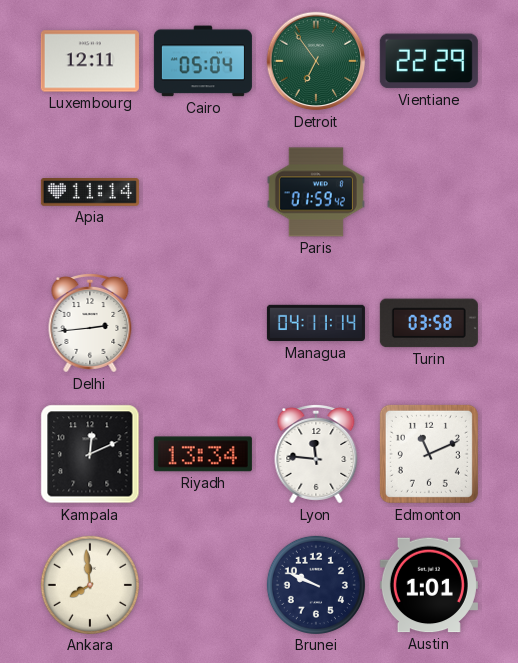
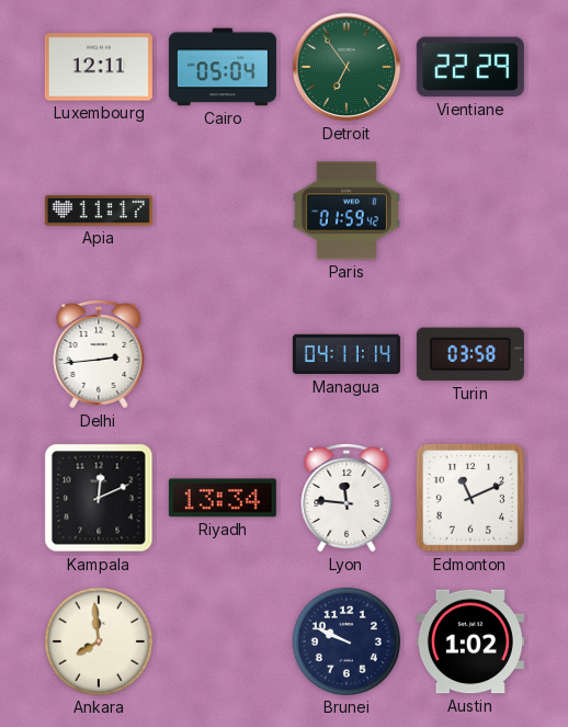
Apia: 11:14 -> 11:17 (99, 212)
Austin: 1:01 -> 1:02 (470, 641)
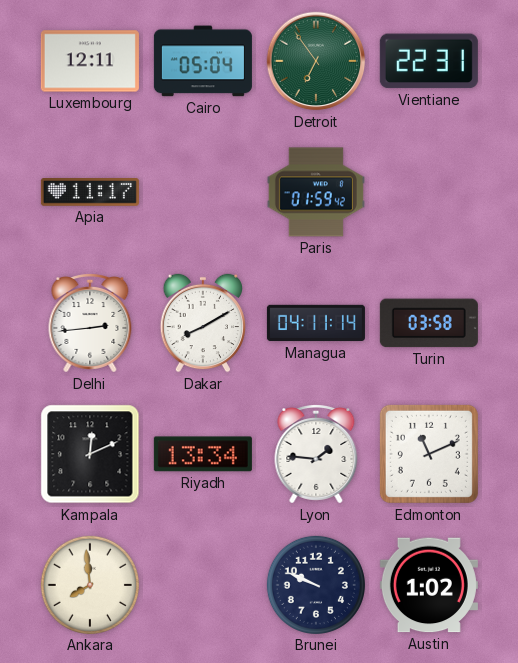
Vientiane: 22:29 -> 22:31 (429, 61)
Dakar: none -> 8:10 (202, 323)
Lyon: 11:46 -> 1:46 (316, 455)
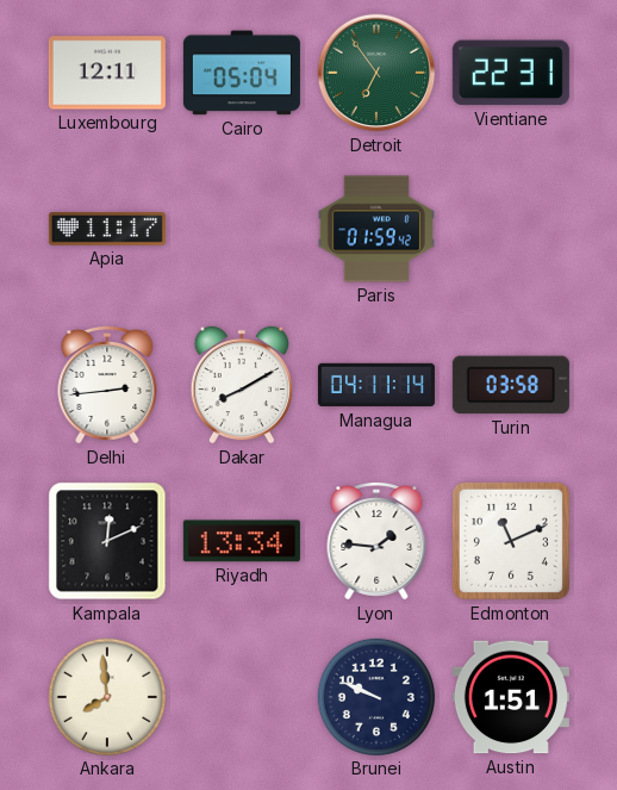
Austin: 1:02 -> 1:51 (511, 697)
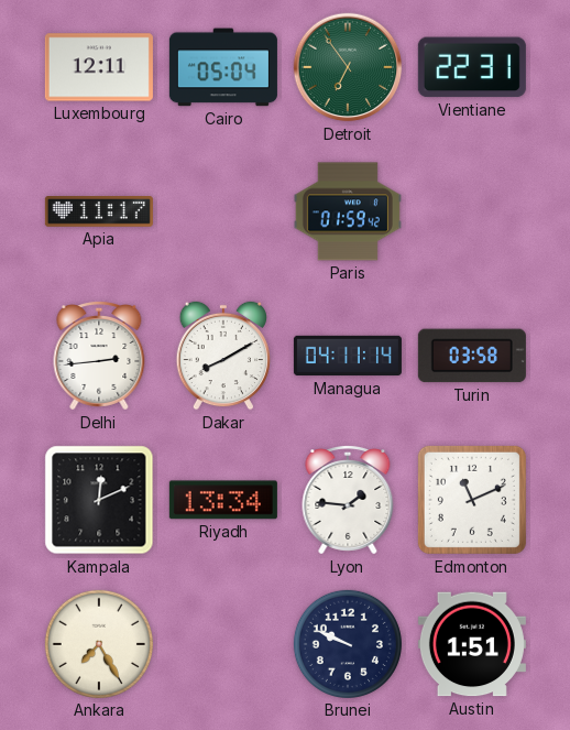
Ankara: 7:59 -> 7:25 (99, 644)
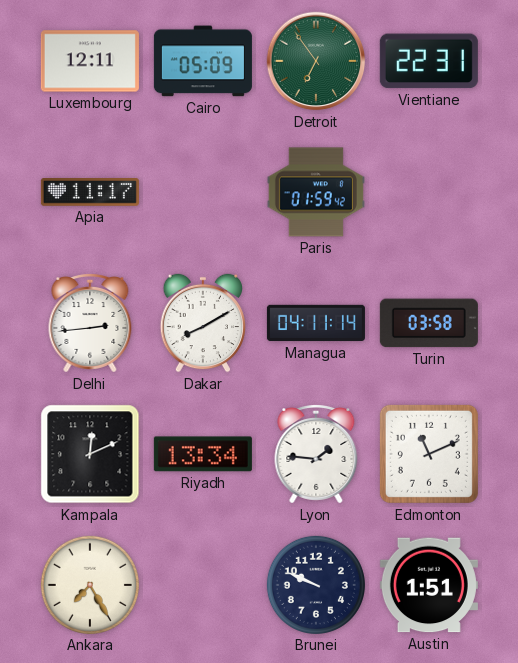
Cairo: 05:04 -> 05:09 (203, 61)
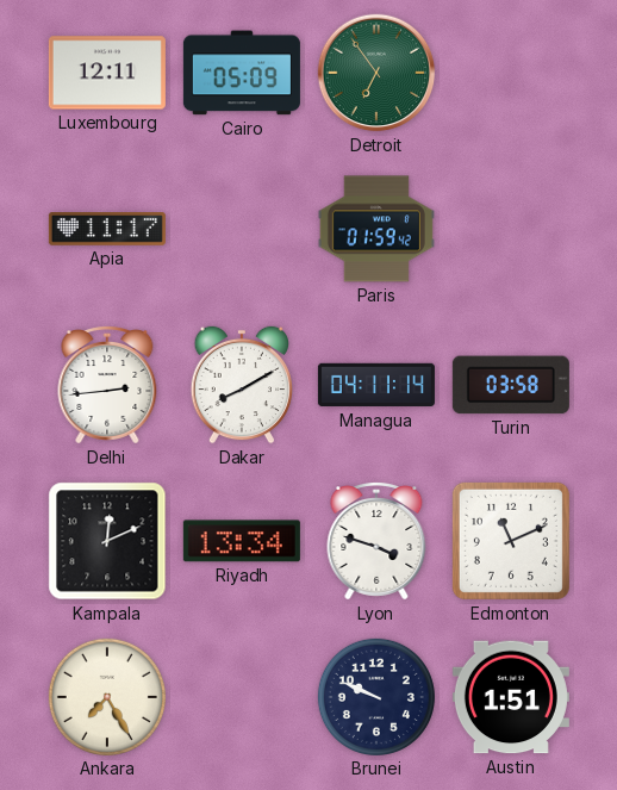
Vientiane: 22:31 -> none (429, 61)
Lyon: 1:46 -> 3:48 (376, 542)
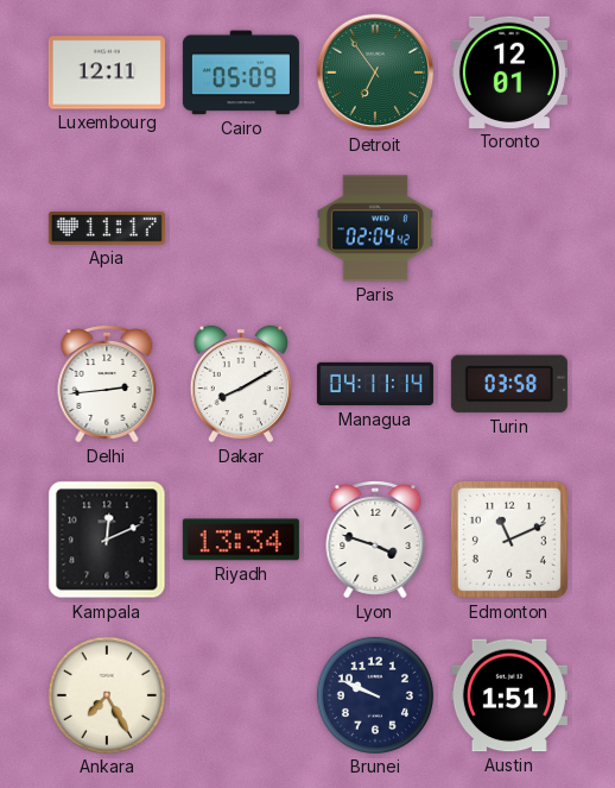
Toronto: none -> 12:01 (509, 73)
Paris: 01:59 -> 02:04 (375, 228)
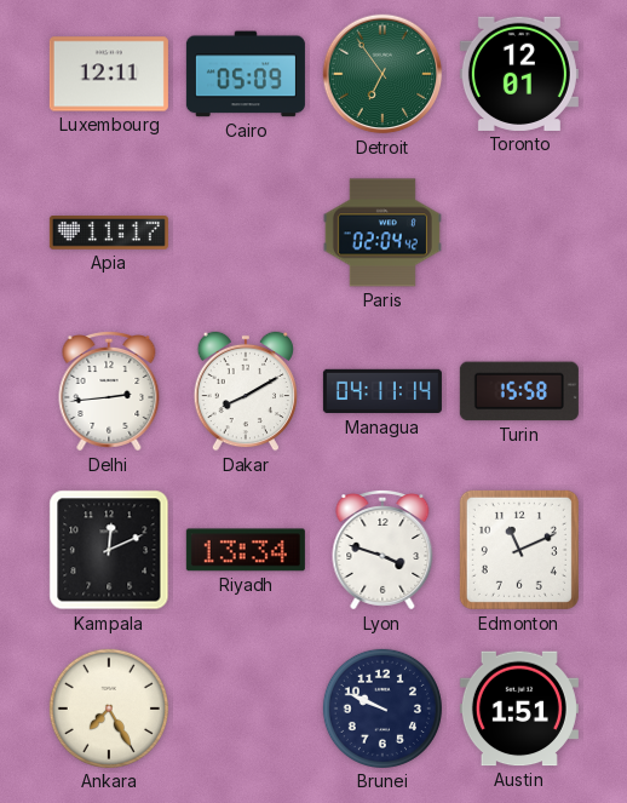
Turin: 03:58 -> 15:58 (519, 391)
